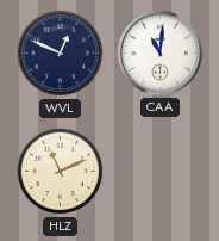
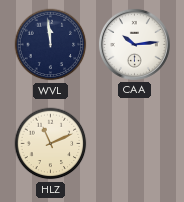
WVL: 12:49 -> 11:59 (51, 45)
CAA: 11:01 -> 10:14 (134, 44)
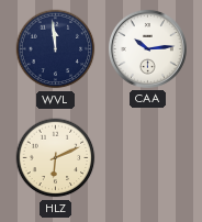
HLZ: 11:11 -> 6:11 (56, 158)
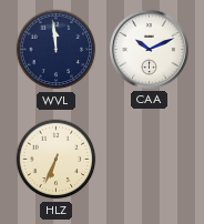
CAA: 10:14 -> 10:11 (149, 49)
HLZ: 6:11 -> 6:34 (57, 160)
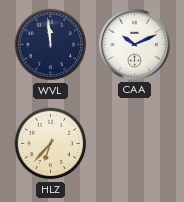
HLZ: 6:34 -> 6:37 (51, 144)
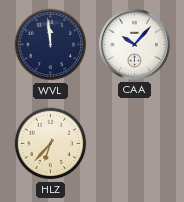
CAA: 10:11 -> 10:07 (134, 44)
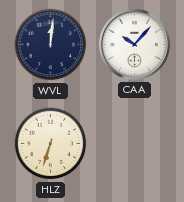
WVL: 11:59 -> 12:01 (51, 45)
HLZ: 6:37 -> 6:33 (51, 144)
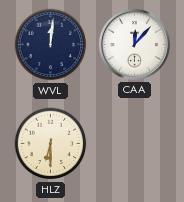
CAA: 10:07 -> 12:07 (134, 44)
HLZ: 6:33 -> 6:30 (51, 144)
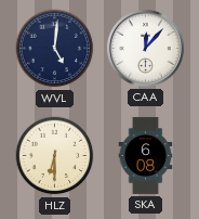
WVL: 12:01 -> 5:01 (55, 49)
SKA: none -> 6:08 (146, 155)
